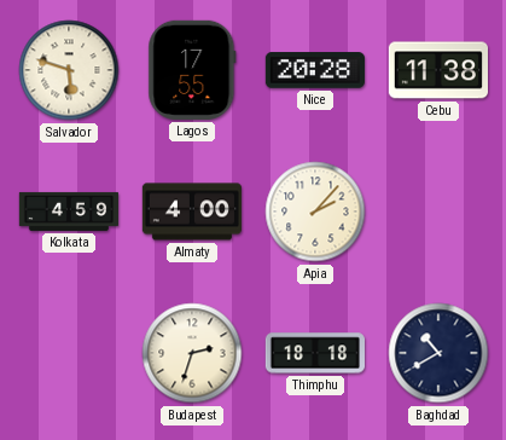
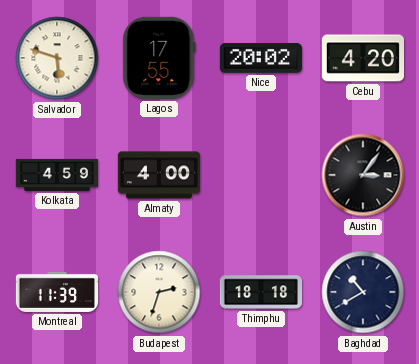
Nice: 20:28 -> 20:02 (261, 58)
Cebu: 11:38 -> 4:20 (362, 58)
Apia: 2:07 -> none (315, 212)
Austin: none -> 3:06 (363, 175)
Montreal: none -> 11:39 (56, 292)
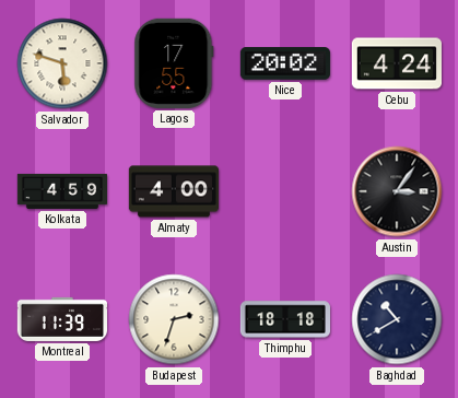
Cebu: 4:20 -> 4:24 (396, 63)
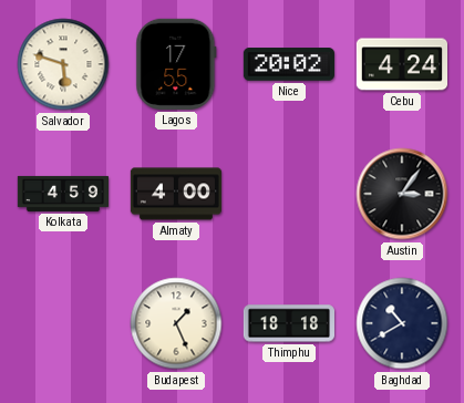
Montreal: 11:39 -> none (61, 319)
Budapest: 2:33 -> 1:26 (176, 323)
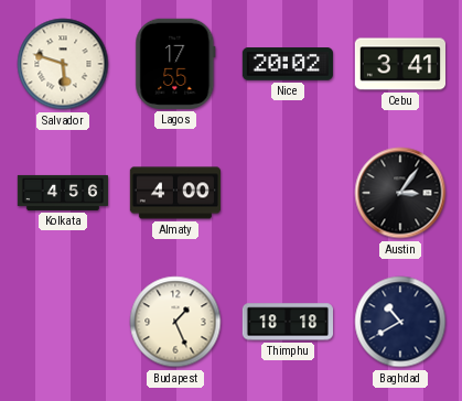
Cebu: 4:24 -> 3:41 (399, 64)
Kolkata: 4:59 -> 4:56 (62, 193)
